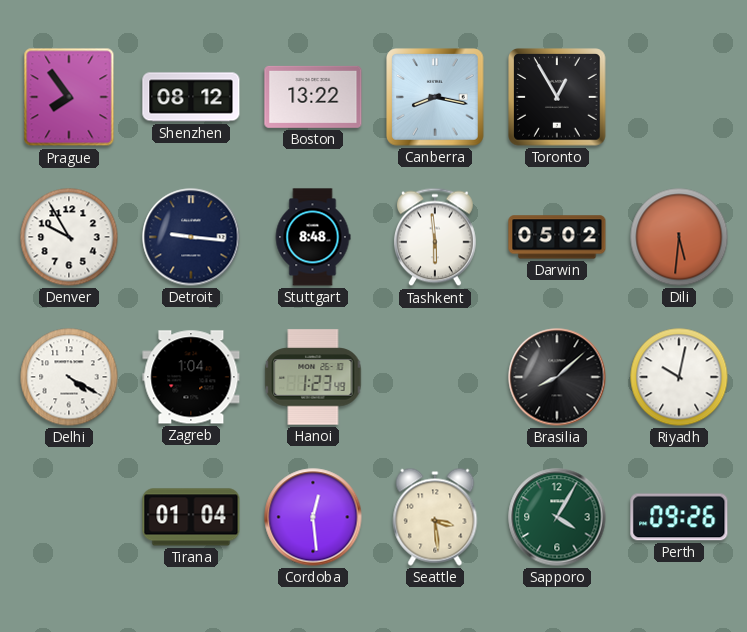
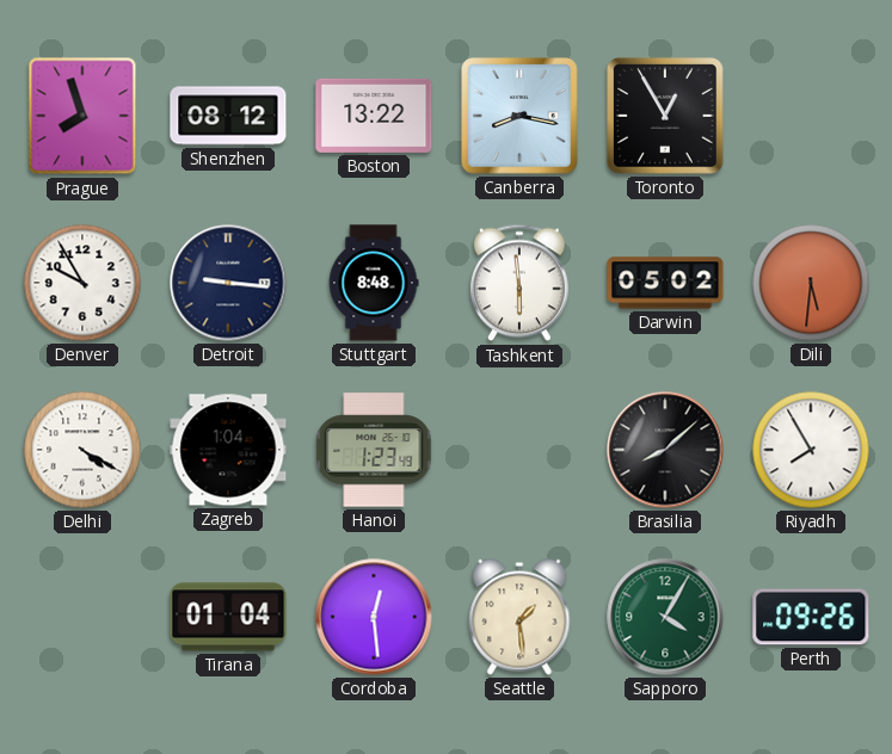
Prague: 7:54 -> 7:57 (82, 116)
Riyadh: 10:02 -> 7:55 (811, 450)
Seattle: 3:29 -> 1:29 (519, 617)
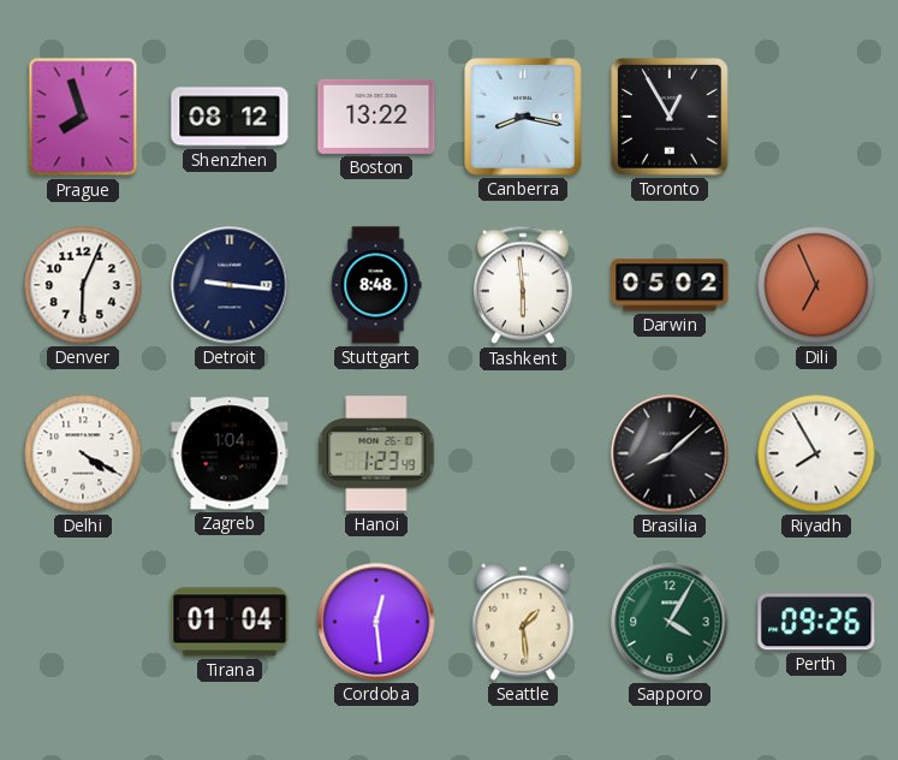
Denver: 9:55 -> 6:04 (83, 285)
Dili: 5:31 -> 6:56 (816, 285)
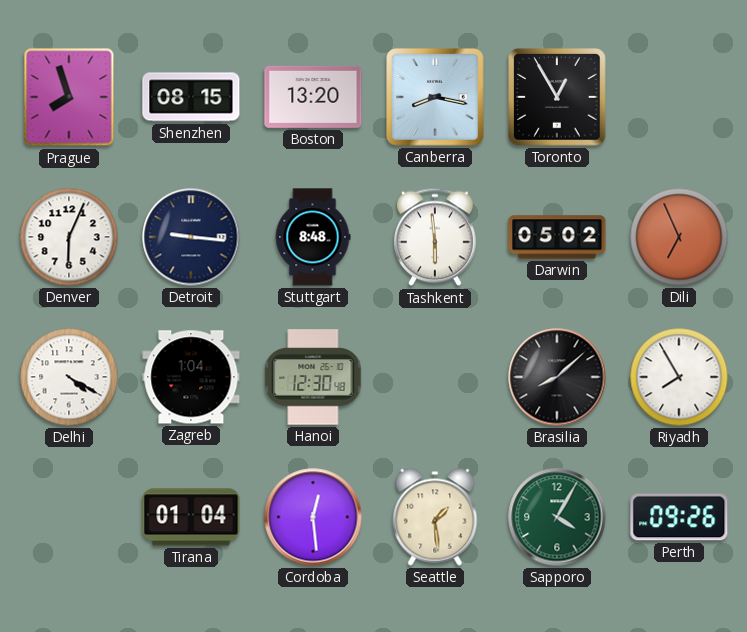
Shenzhen: 08:12 -> 08:15 (191, 97)
Boston: 13:22 -> 13:20 (313, 97)
Hanoi: 1:23 -> 12:30 (313, 377)
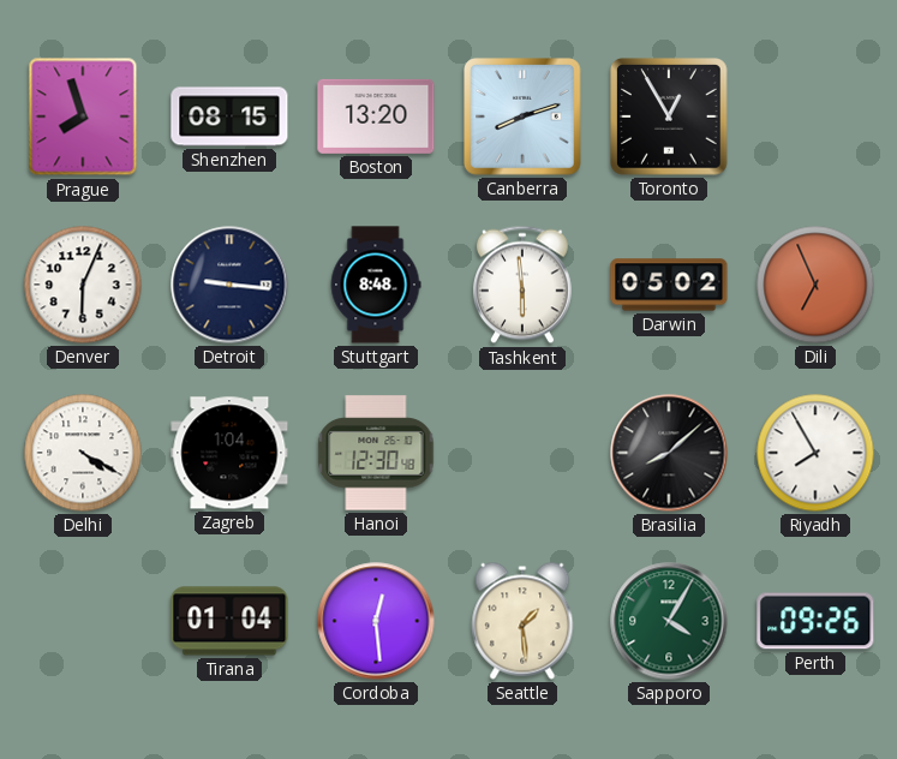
Canberra: 8:17 -> 8:12 (522, 116)
